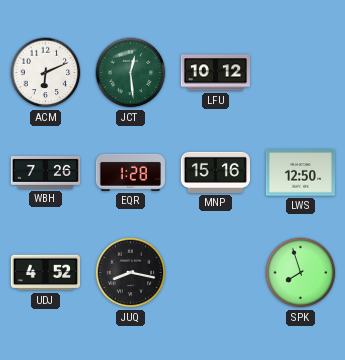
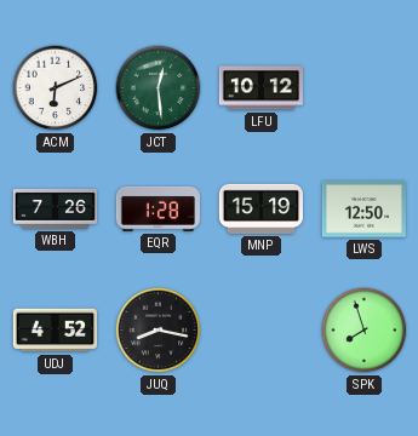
MNP: 15:16 -> 15:19 (260, 208)
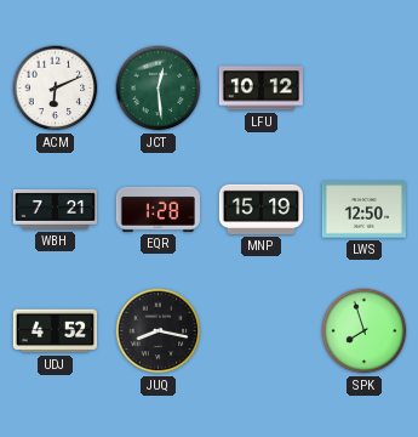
WBH: 7:26 -> 7:21 (55, 209)
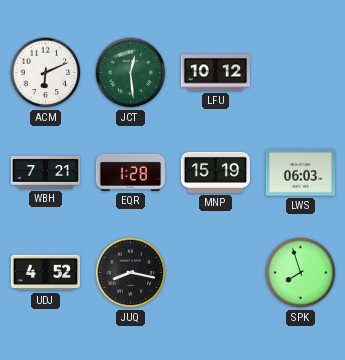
LWS: 12:50 -> 06:03 (300, 173)
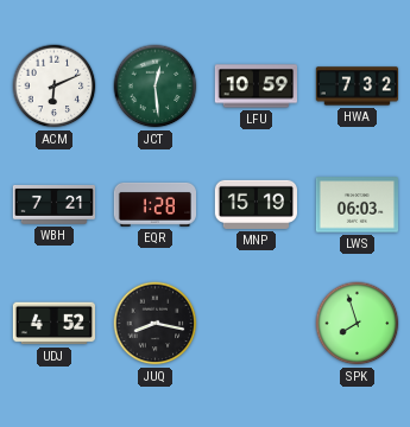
LFU: 10:12 -> 10:59 (256, 87)
HWA: none -> 7:32 (358, 87)
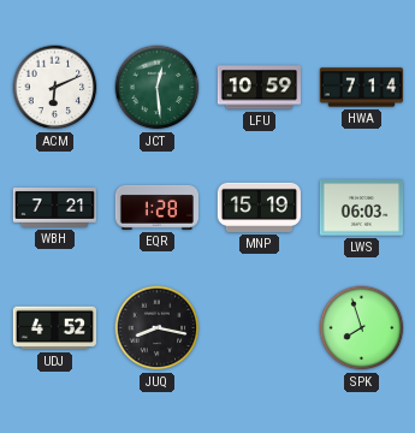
HWA: 7:32 -> 7:14 (362, 88)
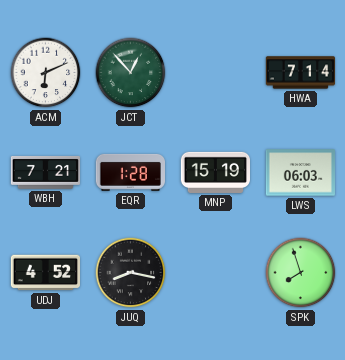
JCT: 12:29 -> 12:53 (131, 73)
LFU: 10:59 -> none (259, 88)
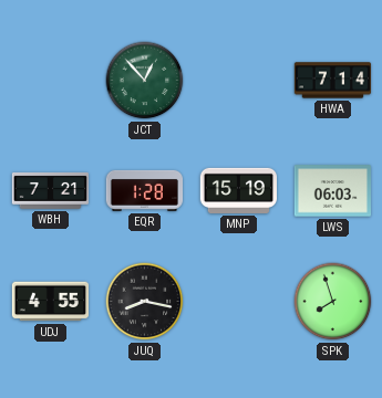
ACM: 6:11 -> none (46, 73)
UDJ: 4:52 -> 4:55 (50, 302)
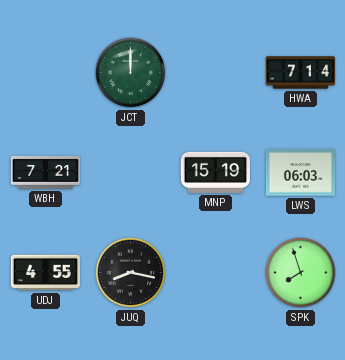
JCT: 12:53 -> 12:00 (131, 73)
EQR: 1:28 -> none (144, 190)
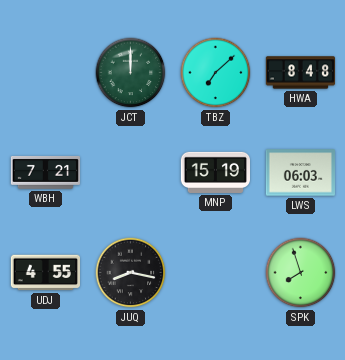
TBZ: none -> 7:08 (216, 73)
HWA: 7:14 -> 8:48 (301, 73)
